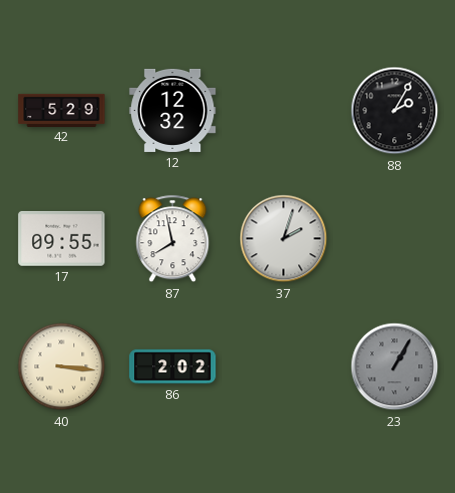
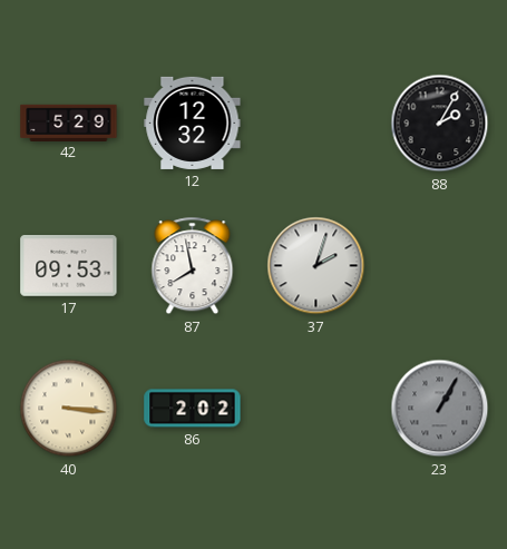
17: 09:55 -> 09:53 (69, 266)
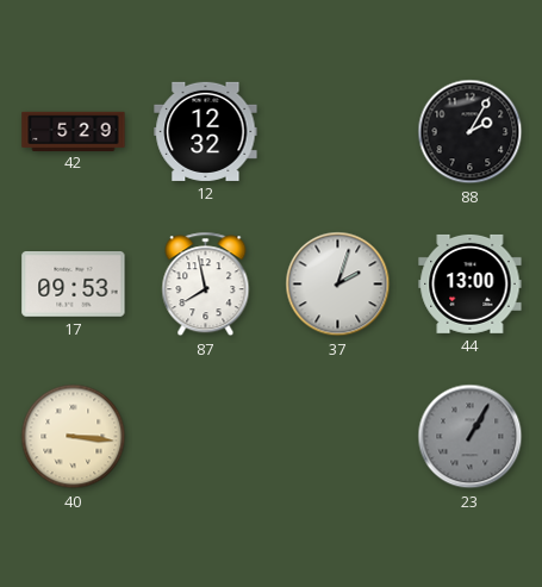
44: none -> 13:00 (471, 283)
86: 2:02 -> none (193, 409)
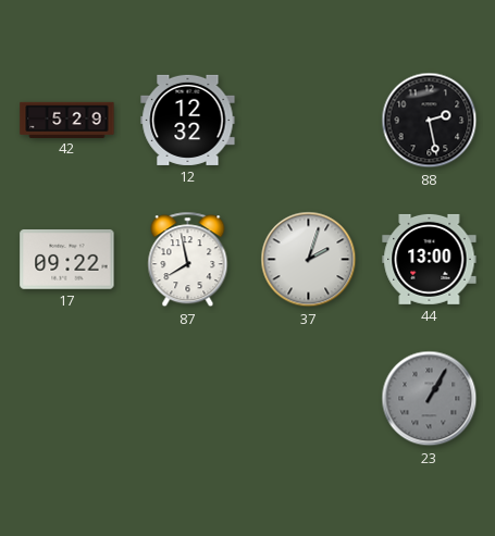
88: 2:05 -> 2:28 (430, 121)
17: 09:53 -> 09:22 (67, 260)
40: 3:16 -> none (74, 437)
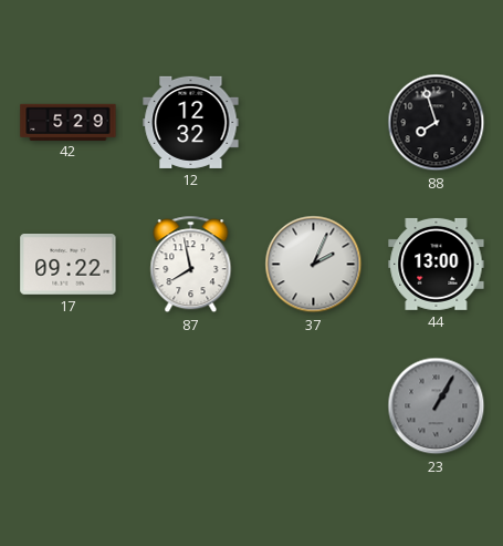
88: 2:28 -> 7:57 (437, 123)
37: 2:03 -> 2:04 (314, 265)
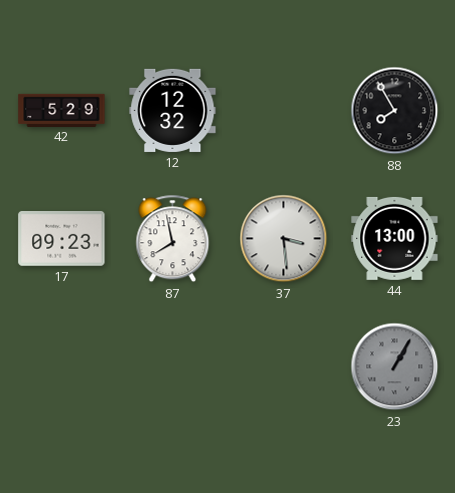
88: 7:57 -> 7:55 (395, 111)
17: 09:22 -> 09:23 (62, 239)
37: 2:04 -> 3:29 (284, 239)
